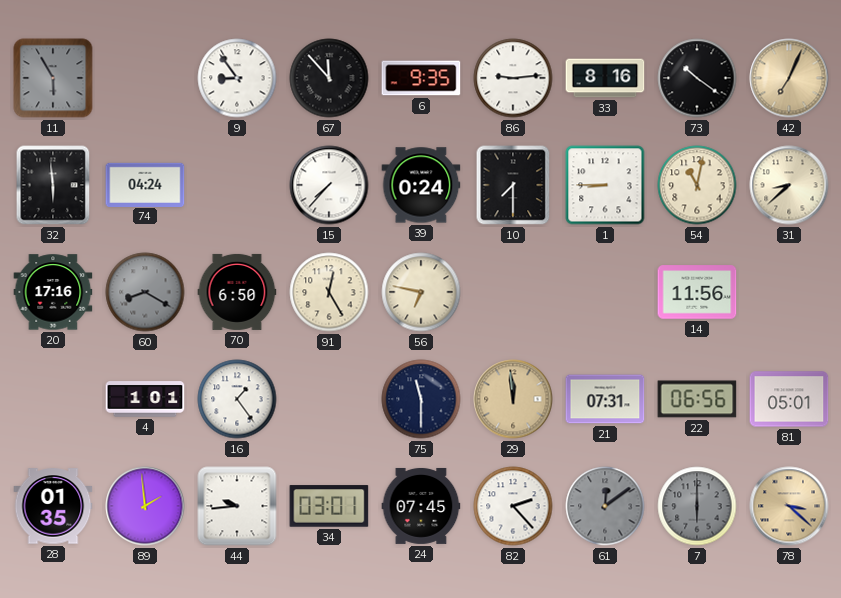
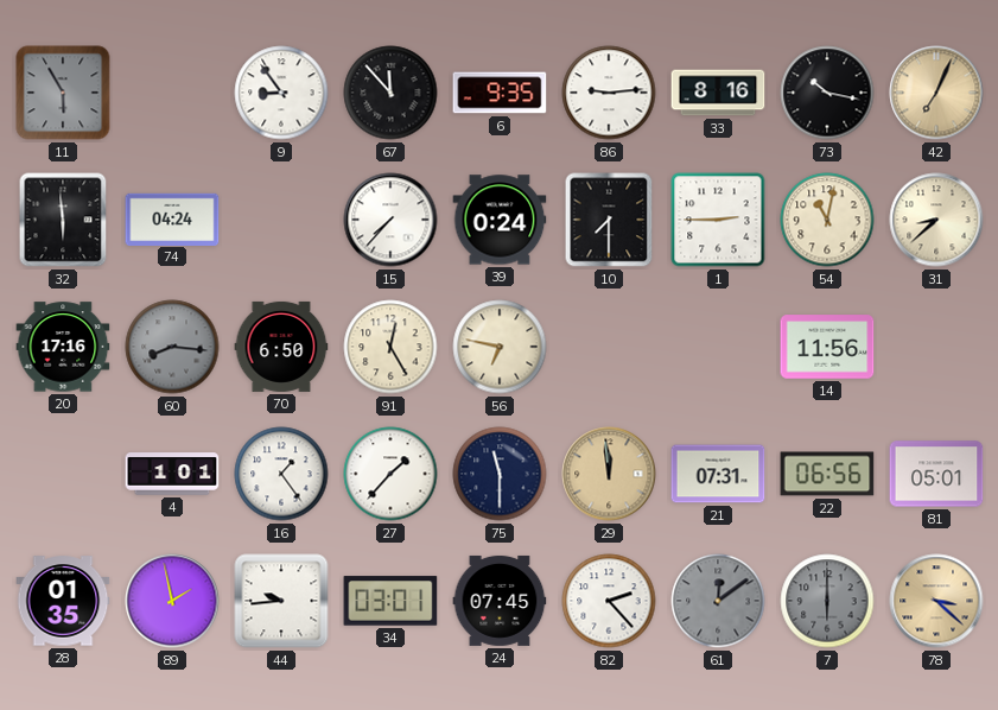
73: 10:21 -> 10:17 (827, 93)
1: 8:45 -> 2:45 (718, 220)
60: 8:20 -> 8:16 (172, 347)
27: none -> 1:37 (390, 474)
89: 1:59 -> 1:58 (172, 601)
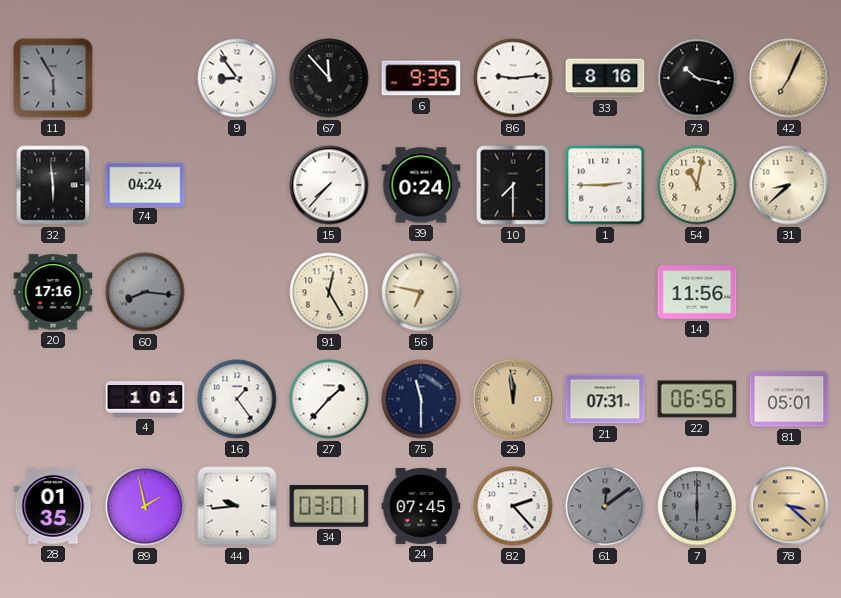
70: 6:50 -> none (281, 347)
